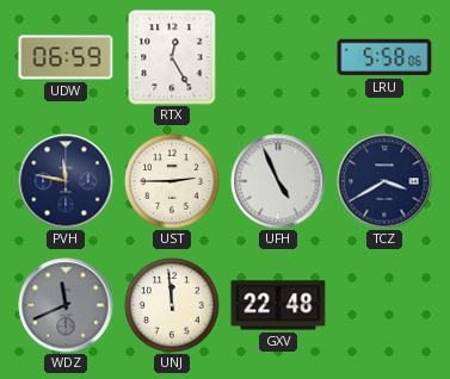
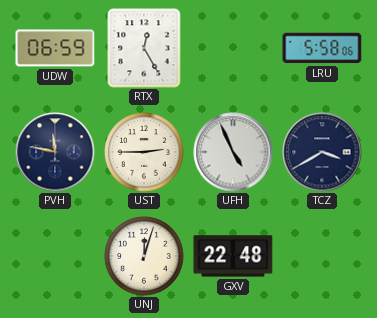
WDZ: 11:41 -> none (66, 305)
UNJ: 11:59 -> 12:03 (144, 256)
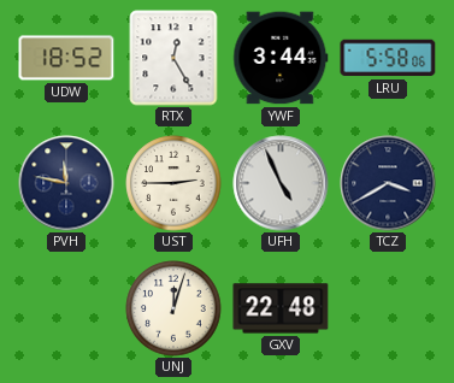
UDW: 06:59 -> 18:52 (66, 58)
YWF: none -> 3:44 (281, 58)
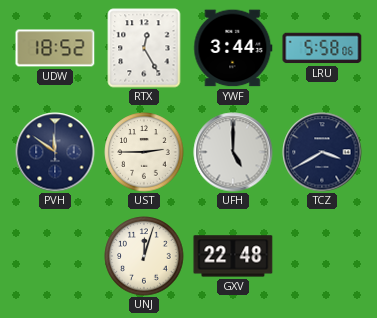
PVH: 11:47 -> 11:51 (55, 152)
UFH: 4:56 -> 5:00 (233, 152)
